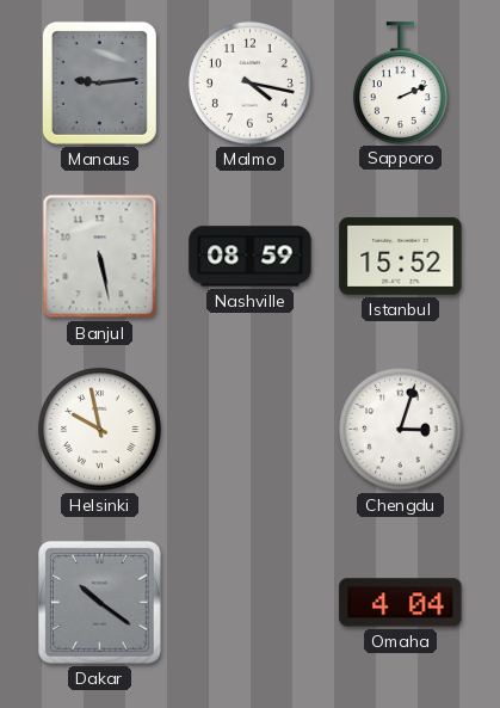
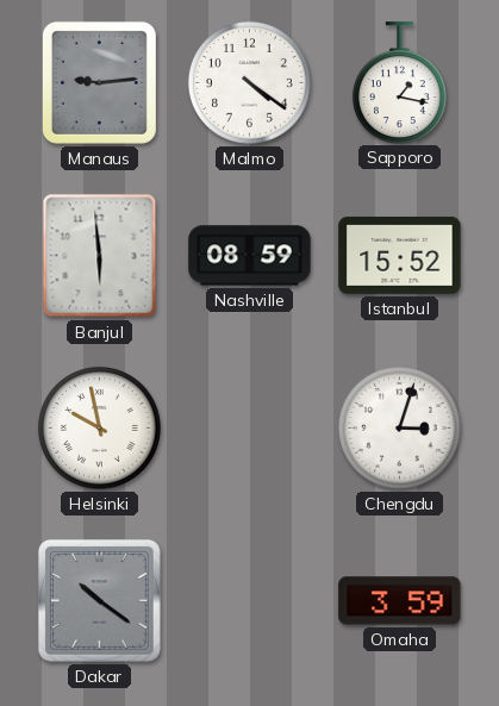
Malmo: 4:17 -> 4:21 (249, 82)
Sapporo: 2:11 -> 1:17 (399, 82)
Banjul: 5:28 -> 5:59 (100, 256)
Omaha: 4:04 -> 3:59 (400, 601)
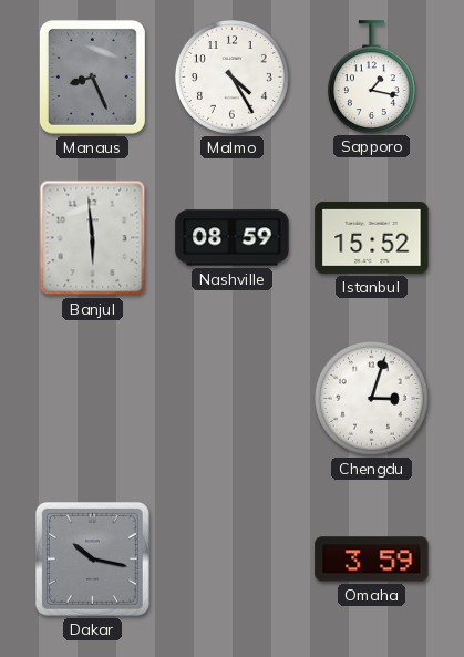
Manaus: 9:14 -> 8:26 (92, 76)
Malmo: 4:21 -> 4:25 (231, 76)
Helsinki: 9:58 -> none (99, 427)
Dakar: 10:21 -> 10:17 (92, 558)
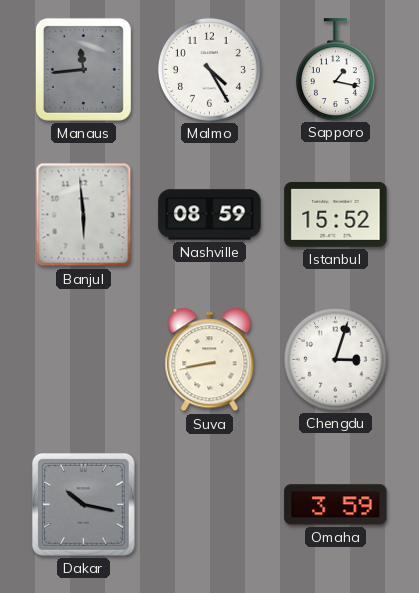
Manaus: 8:26 -> 11:44 (83, 69)
Suva: none -> 8:43 (210, 360)
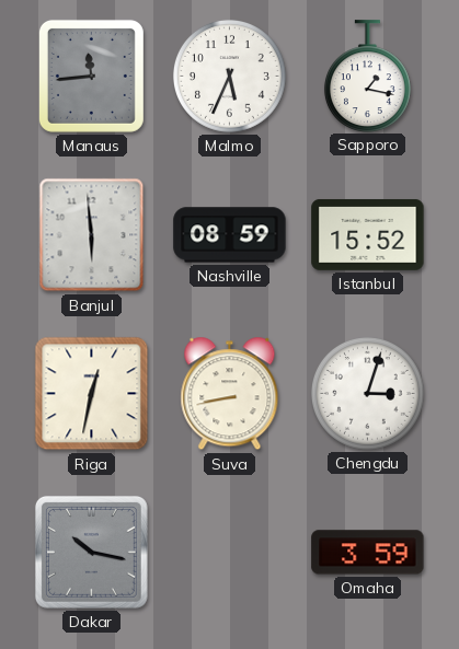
Malmo: 4:25 -> 5:34 (229, 76)
Riga: none -> 12:32 (92, 394)
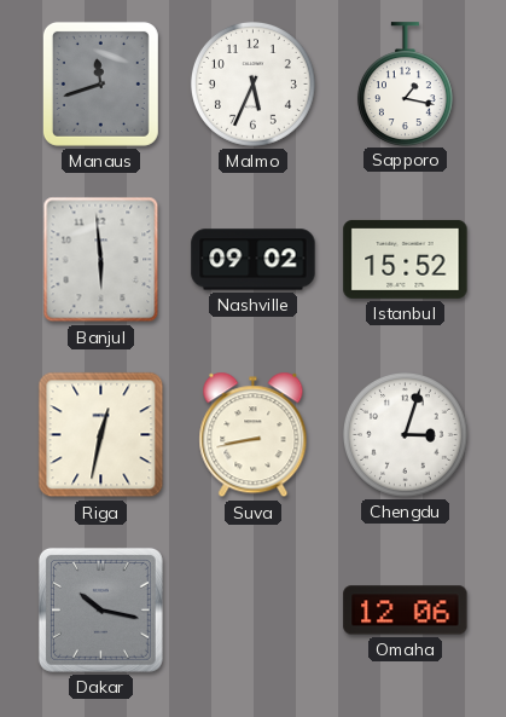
Manaus: 11:44 -> 11:42 (100, 83)
Nashville: 08:59 -> 09:02 (254, 260)
Omaha: 3:59 -> 12:06 (406, 611)
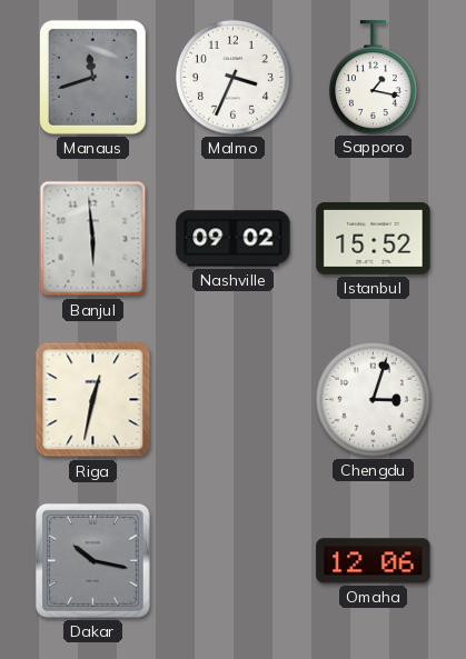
Malmo: 5:34 -> 3:34 (232, 77)
Suva: 8:43 -> none (254, 435)
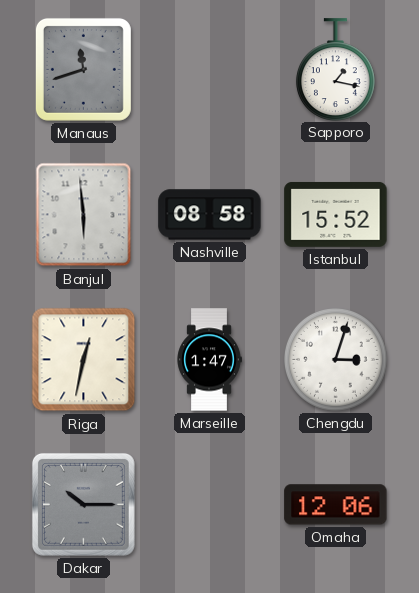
Malmo: 3:34 -> none (232, 77)
Nashville: 09:02 -> 08:58 (210, 215)
Marseille: none -> 1:47 (209, 360)
Dakar: 10:17 -> 10:15 (83, 504)
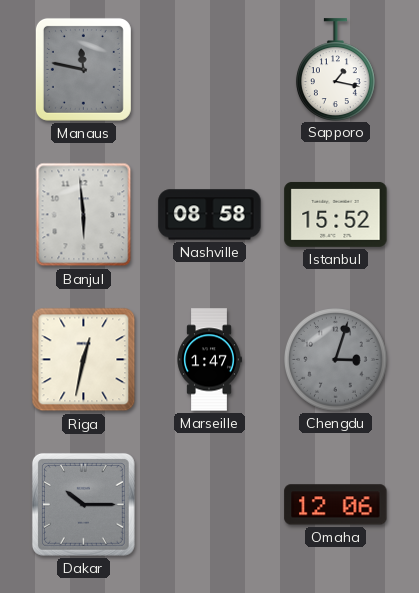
Manaus: 11:42 -> 11:47 (83, 69)
Chengdu dial: white -> grey (335, 359)
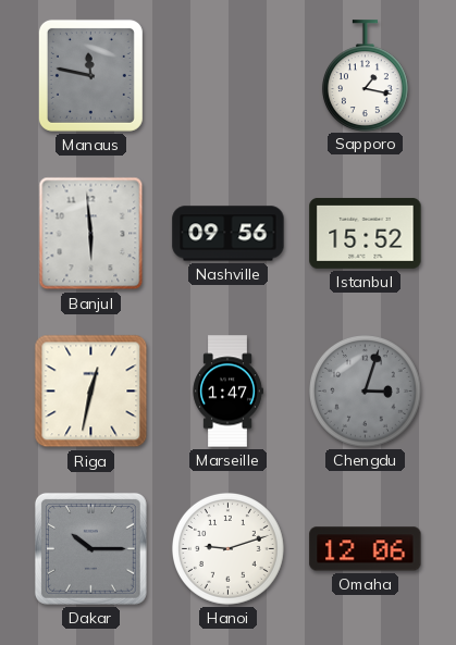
Nashville: 08:58 -> 09:56 (229, 234)
Hanoi: none -> 9:12 (227, 548)
